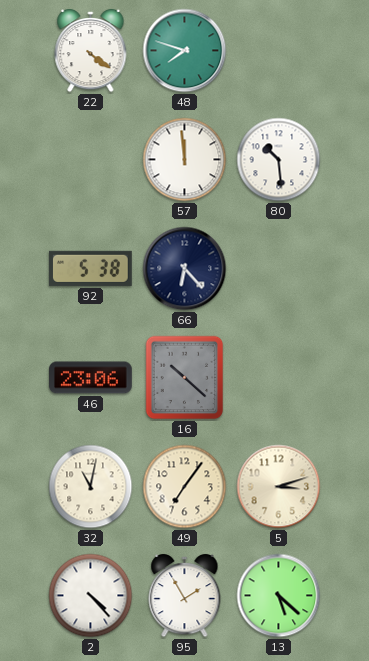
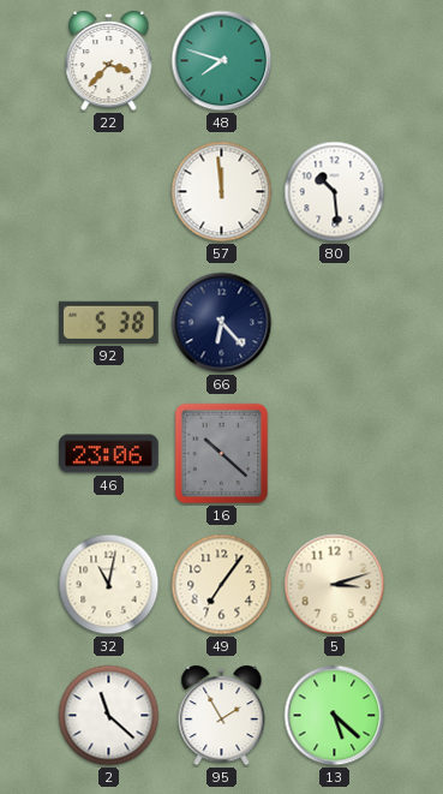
22: 4:21 -> 3:37 (109, 61)
2: 4:23 -> 11:22 (109, 716)
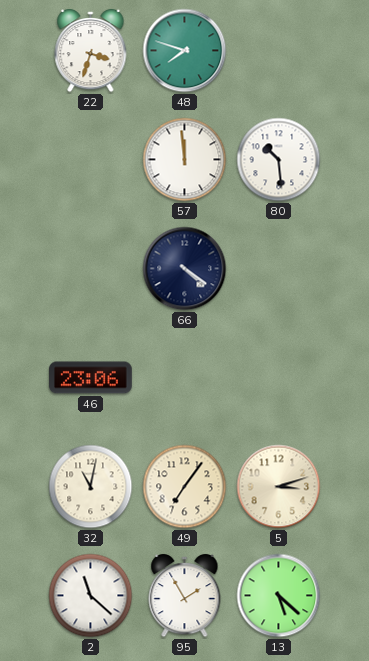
22: 3:37 -> 3:33 (91, 51)
92: 5:38 -> none (108, 322)
66: 6:23 -> 4:21 (185, 269)
16: 10:22 -> none (222, 454)
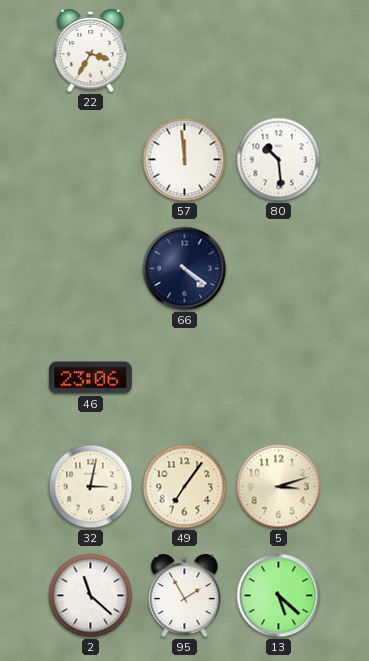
22: 3:33 -> 3:35 (91, 51)
48: 7:48 -> none (185, 51)
32: 11:02 -> 3:02 (91, 487)
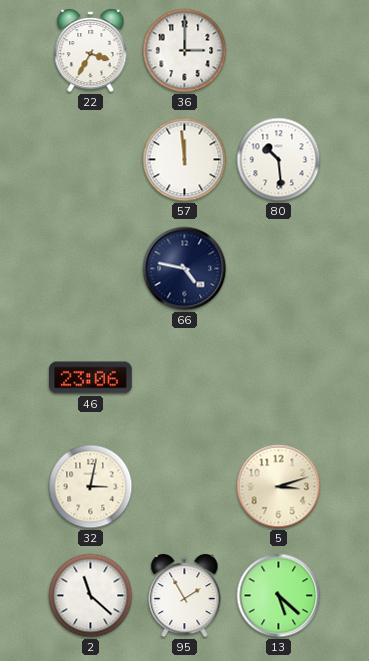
36: none -> 3:00 (185, 51)
66: 4:21 -> 4:47 (185, 269)
49: 7:06 -> none (185, 487)
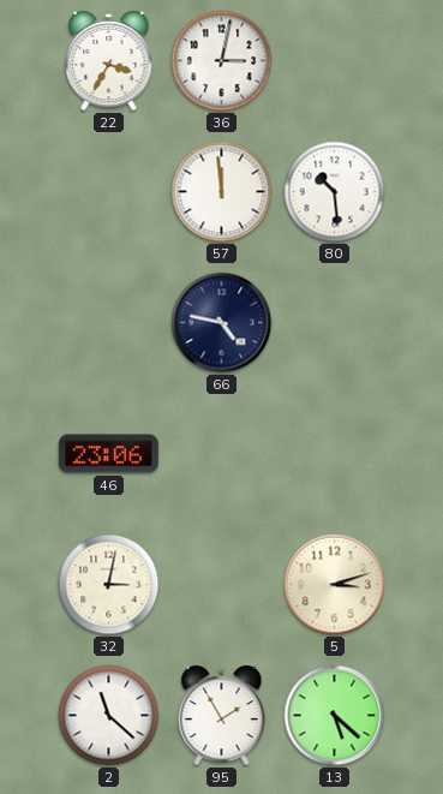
36: 3:00 -> 3:02 (222, 61)
